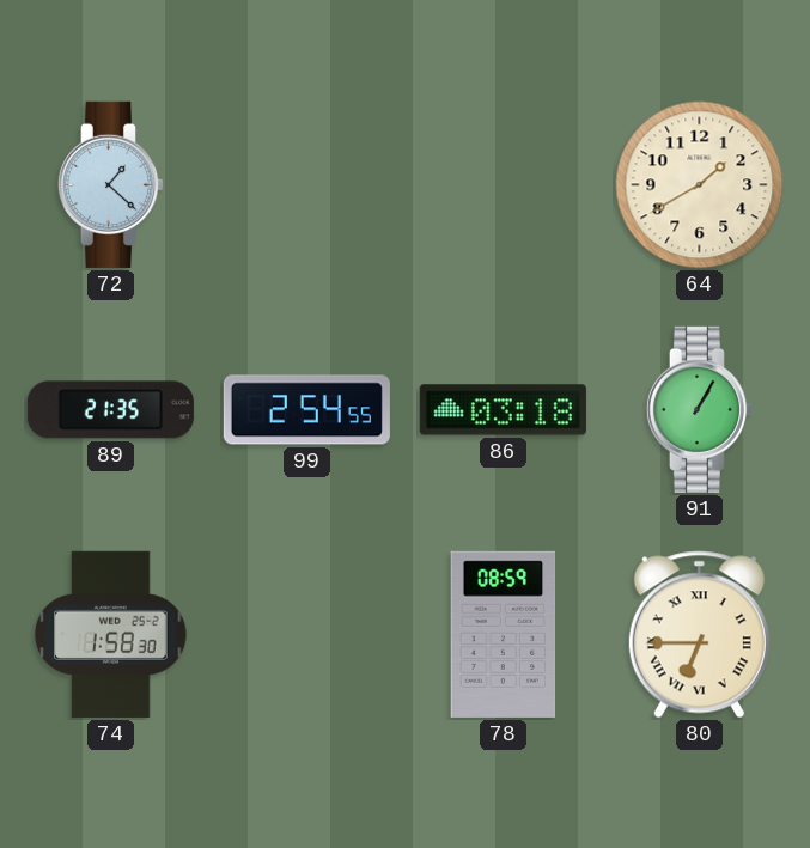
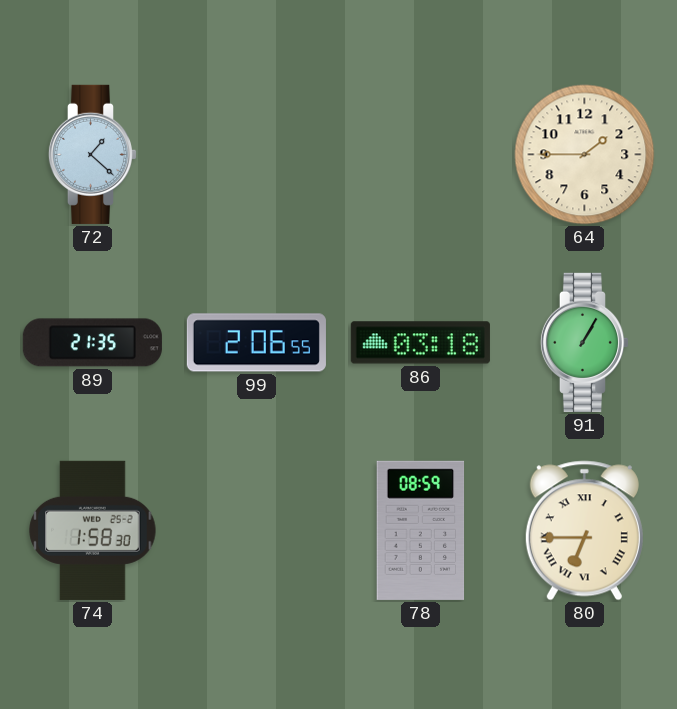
64: 1:40 -> 1:45 (585, 155)
99: 2:54 -> 2:06 (256, 343)
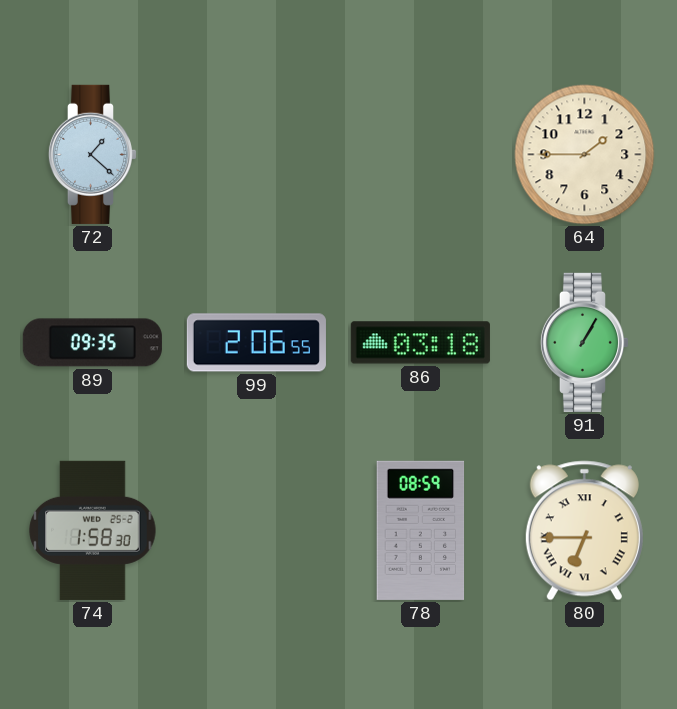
89: 21:35 -> 09:35 (92, 343)
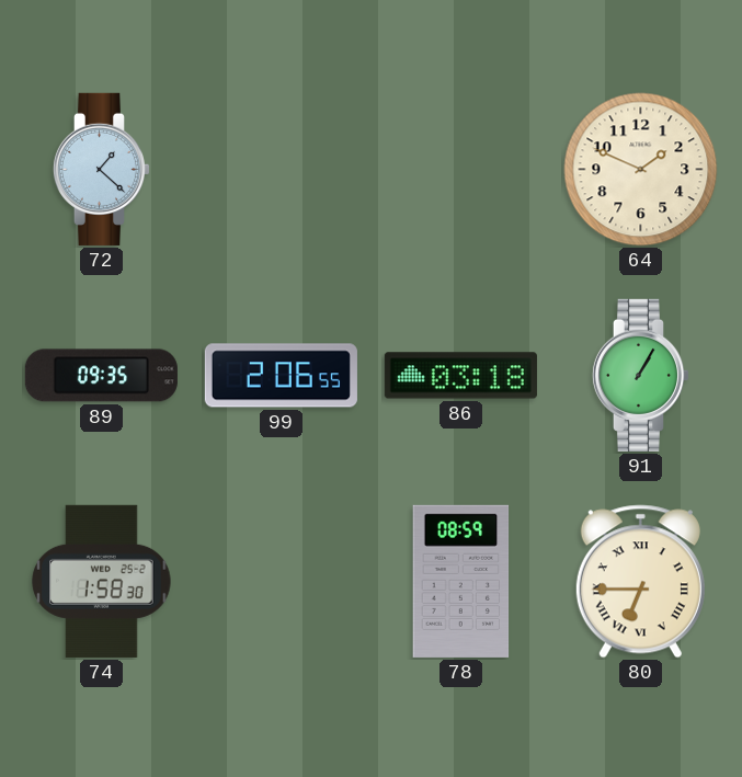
64: 1:45 -> 1:49 (641, 170)
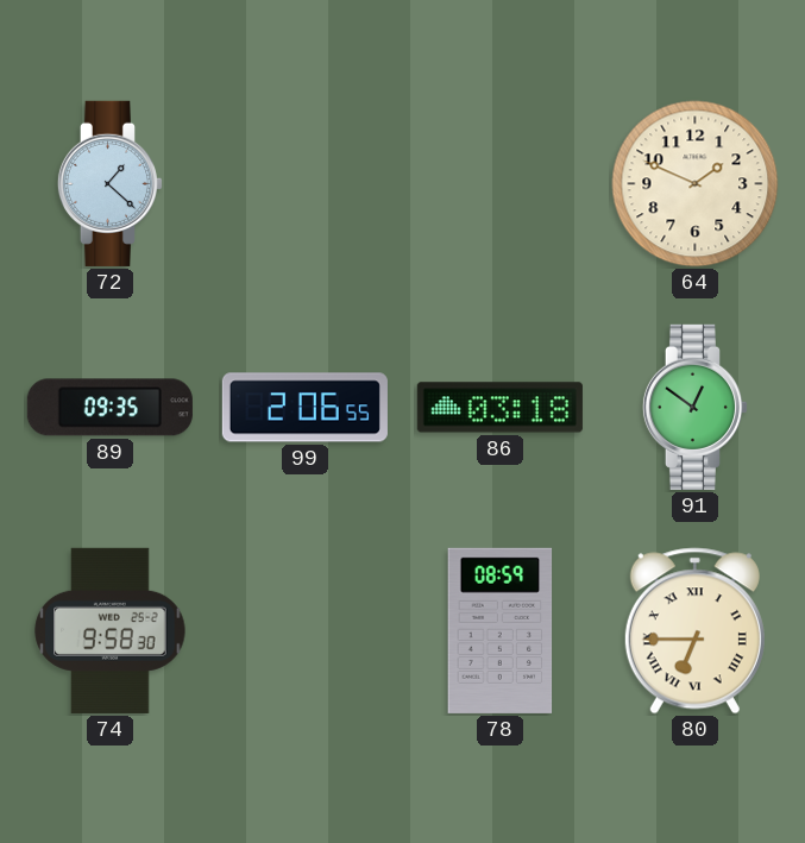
91: 1:05 -> 12:51 (694, 407)
74: 1:58 -> 9:58 (111, 630)
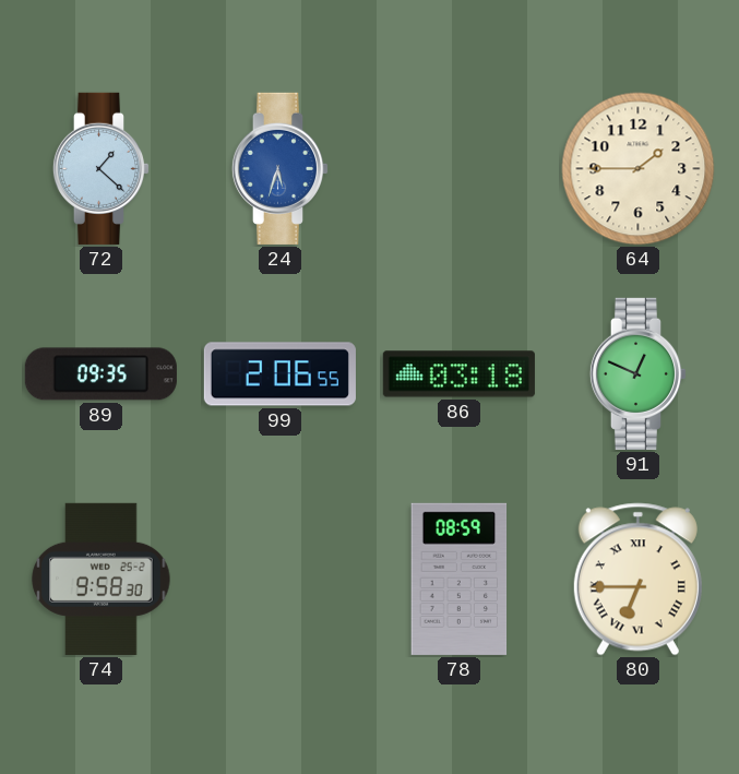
24: none -> 5:33 (279, 168)
64: 1:49 -> 1:45 (639, 169)
91: 12:51 -> 12:49 (637, 373)
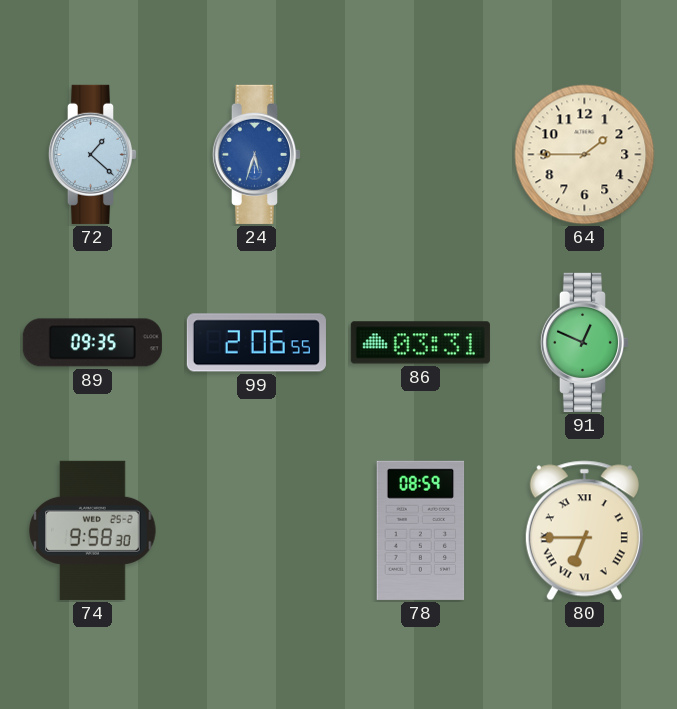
86: 03:18 -> 03:31 (420, 343)
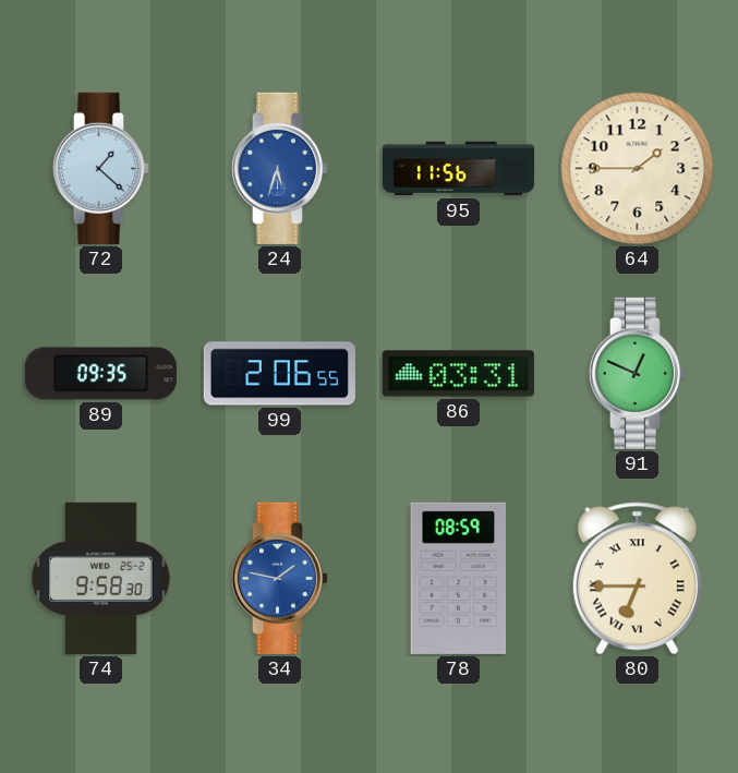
95: none -> 11:56 (458, 169)
34: none -> 1:47 (279, 578)
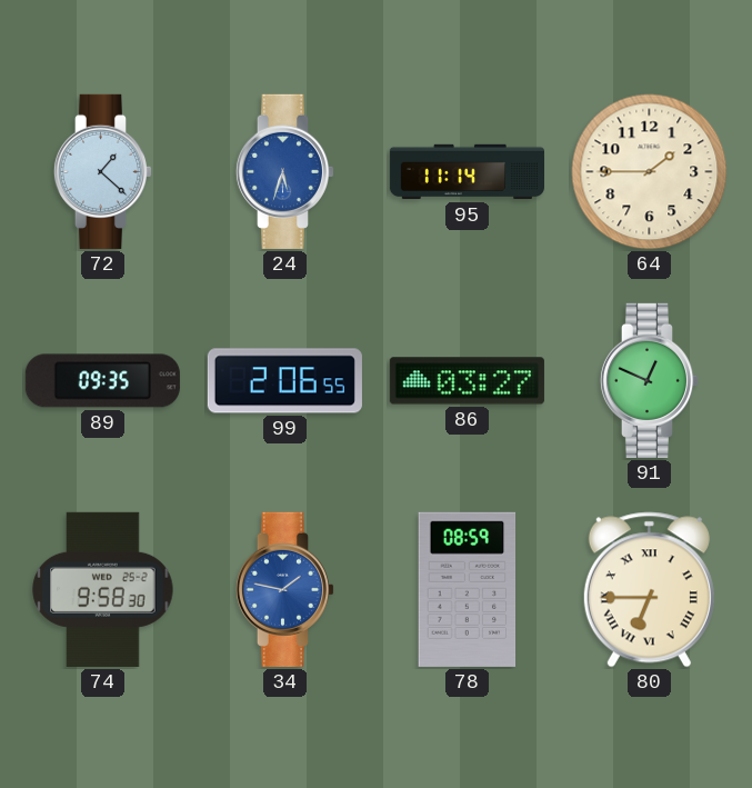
95: 11:56 -> 11:14 (467, 172)
86: 03:31 -> 03:27 (467, 381)
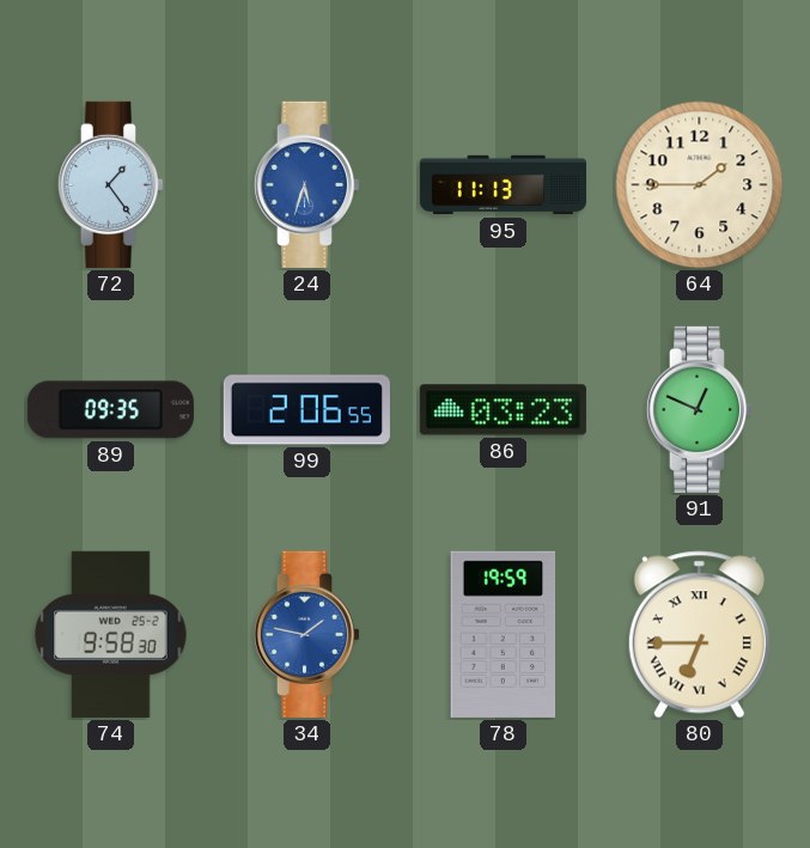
72: 1:22 -> 1:24 (110, 184)
95: 11:14 -> 11:13 (503, 185)
86: 03:27 -> 03:23 (503, 410)
78: 08:59 -> 19:59 (504, 634)
